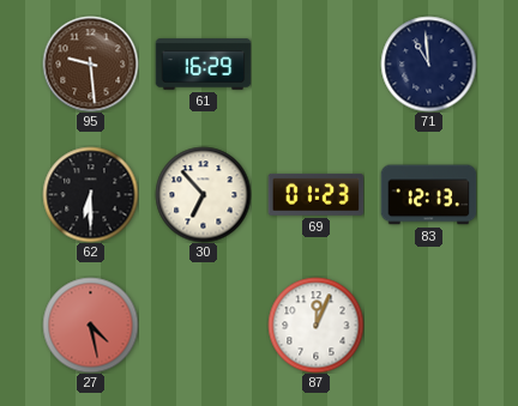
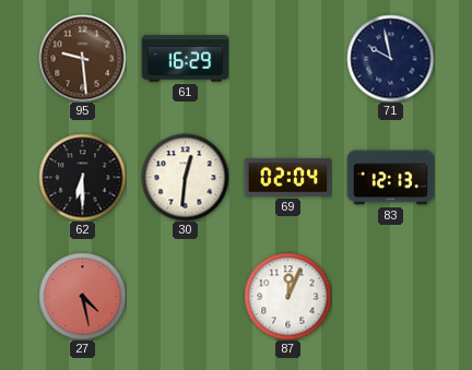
71: 10:59 -> 9:58 (390, 58)
30: 6:53 -> 12:31 (185, 177)
69: 01:23 -> 02:04 (287, 177)
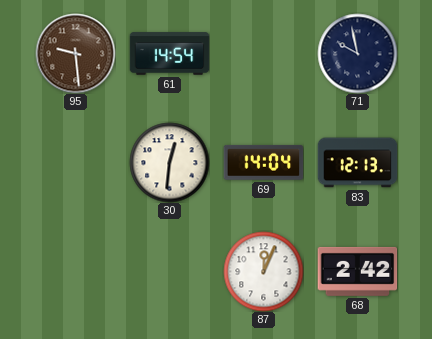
61: 16:29 -> 14:54 (169, 54)
62: 6:30 -> none (82, 177)
69: 02:04 -> 14:04 (263, 162)
27: 4:28 -> none (82, 296)
68: none -> 2:42 (357, 271)
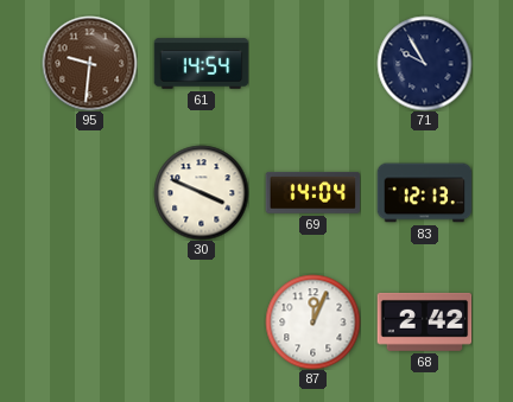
95: 9:29 -> 9:31 (89, 63)
71: 9:58 -> 9:55 (424, 63)
30: 12:31 -> 3:49 (201, 192)
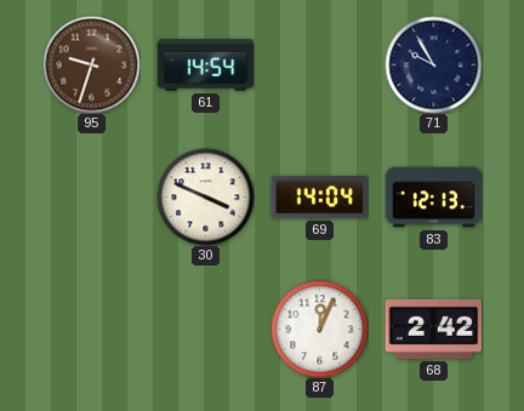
95: 9:31 -> 9:33 (91, 64)
